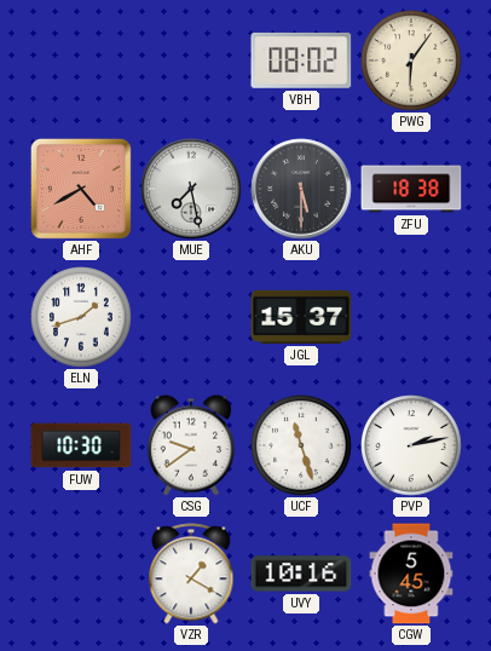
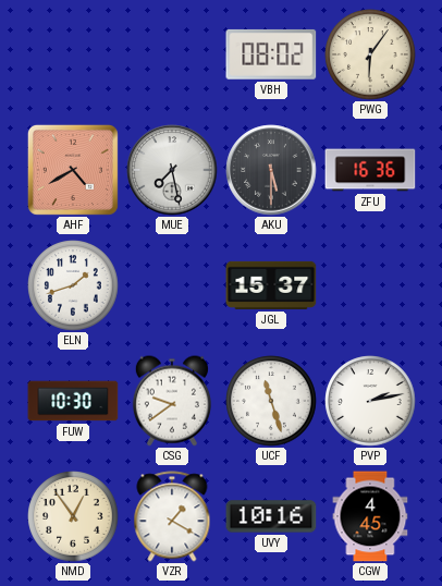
ZFU: 18:38 -> 16:36 (370, 170)
NMD: none -> 12:54 (73, 516)
CGW: 5:45 -> 4:45 (370, 516)
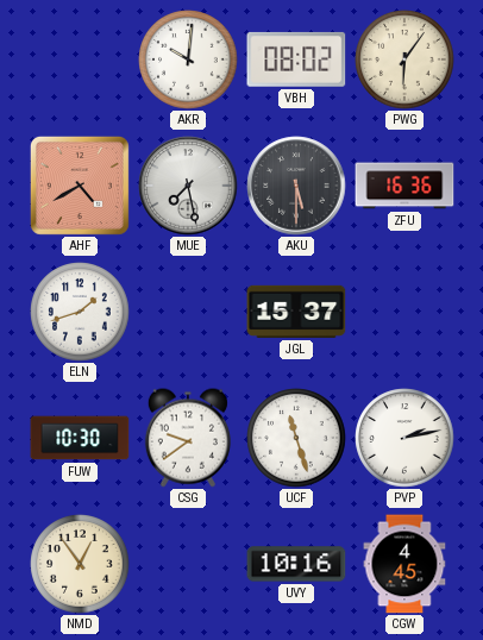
AKR: none -> 10:01 (188, 59)
VZR: 1:20 -> none (172, 516)
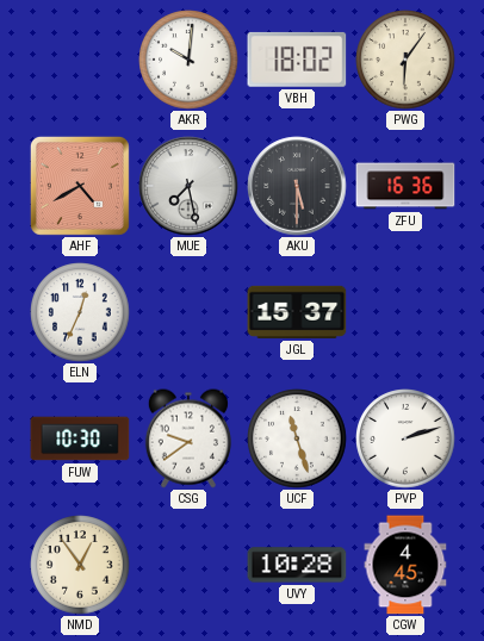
VBH: 08:02 -> 18:02 (297, 60)
ELN: 1:42 -> 12:34 (80, 312)
PVP: 2:13 -> 2:12 (405, 438)
UVY: 10:16 -> 10:28 (297, 565)
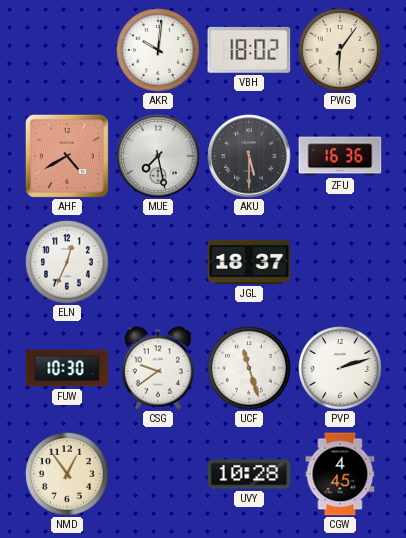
JGL: 15:37 -> 18:37 (249, 262)
